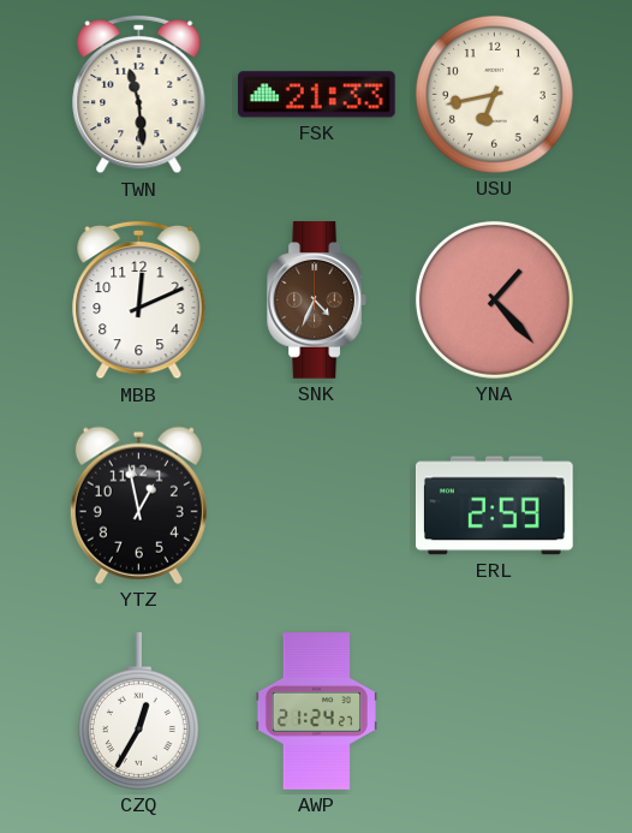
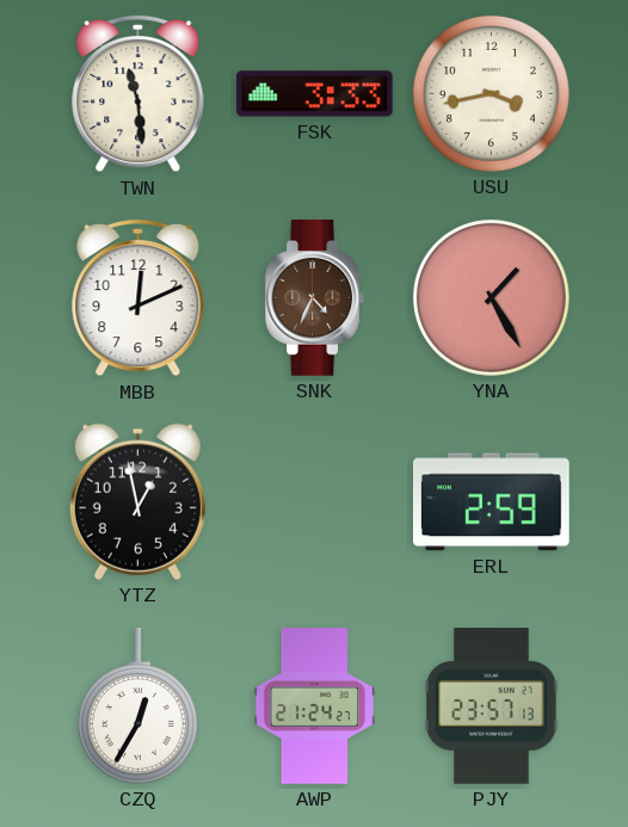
FSK: 21:33 -> 3:33 (315, 94)
USU: 6:43 -> 3:43 (491, 93)
YNA: 1:23 -> 1:25 (491, 297)
PJY: none -> 23:57 (492, 706)
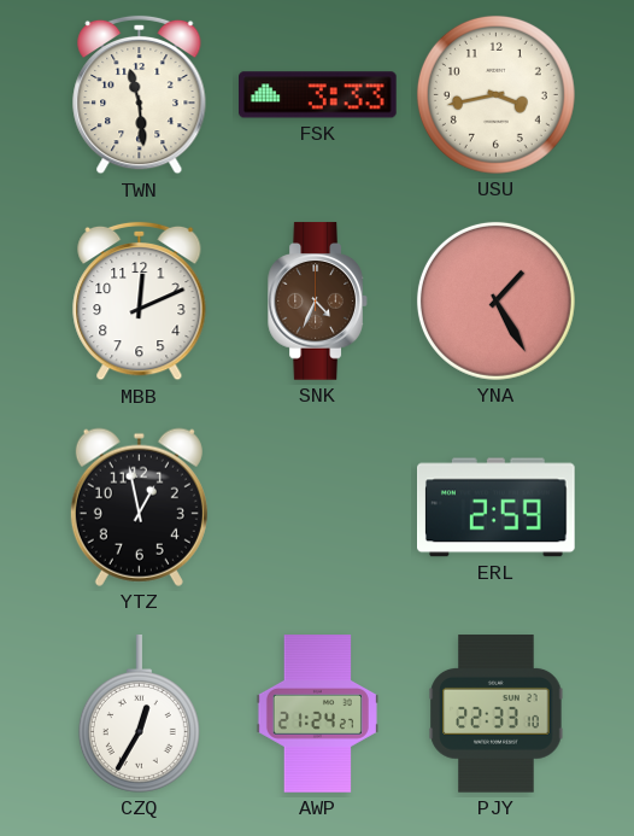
PJY: 23:57 -> 22:33 (497, 714)
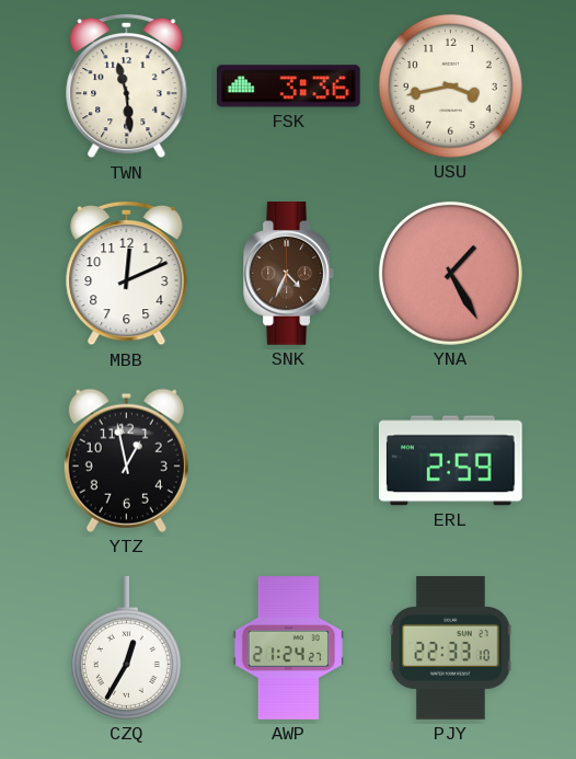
FSK: 3:33 -> 3:36 (289, 87)
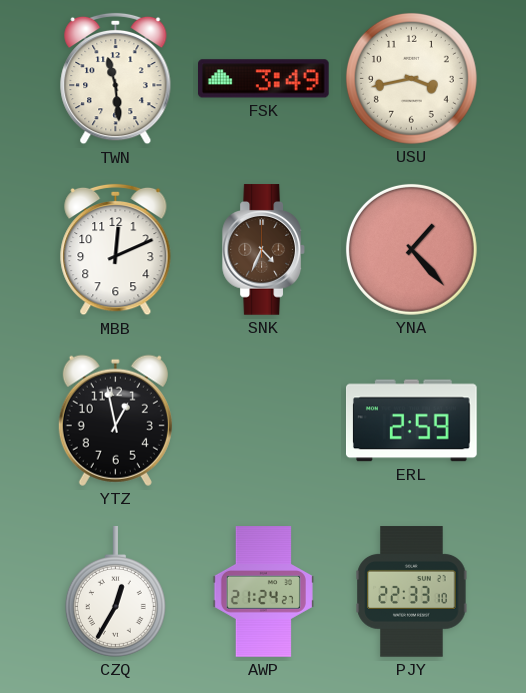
FSK: 3:36 -> 3:49 (264, 79)
YNA: 1:25 -> 1:23 (411, 249)
